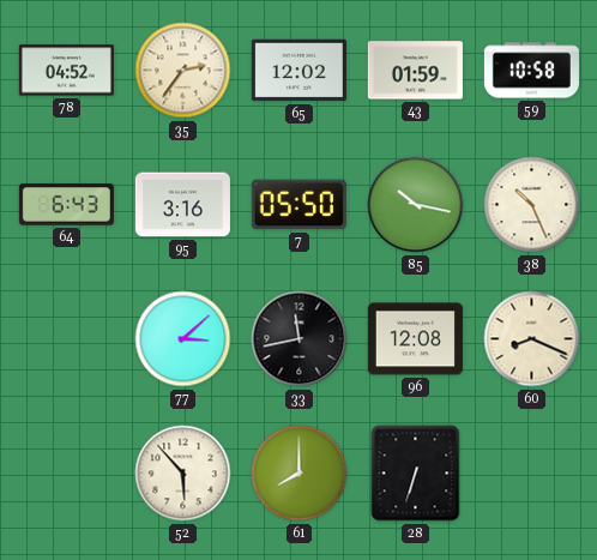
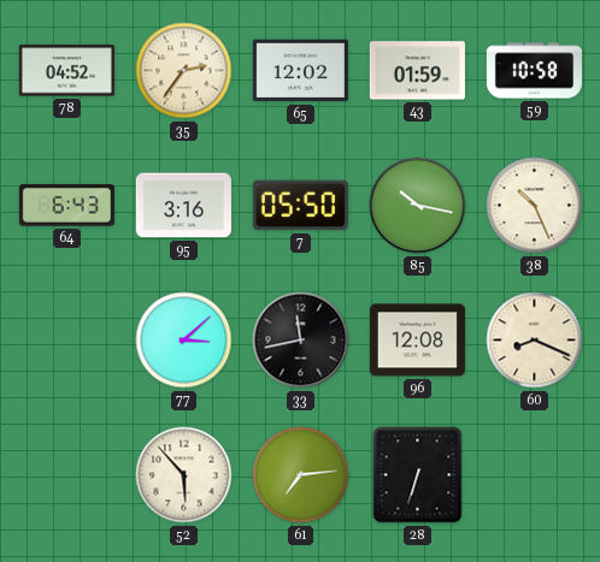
61: 8:00 -> 7:14 (301, 475)
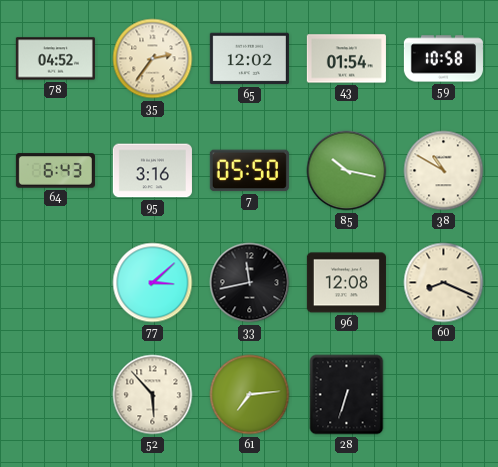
43: 01:59 -> 01:54 (346, 59)
38: 10:26 -> 10:50 (444, 171)
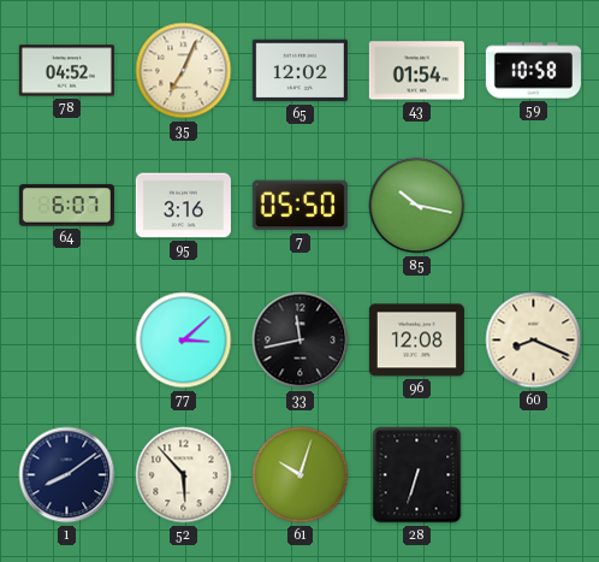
35: 2:36 -> 7:04 (184, 71)
64: 6:43 -> 6:07 (66, 206)
38: 10:50 -> none (444, 171)
1: none -> 8:09 (67, 475)
61: 7:14 -> 10:03 (301, 475)
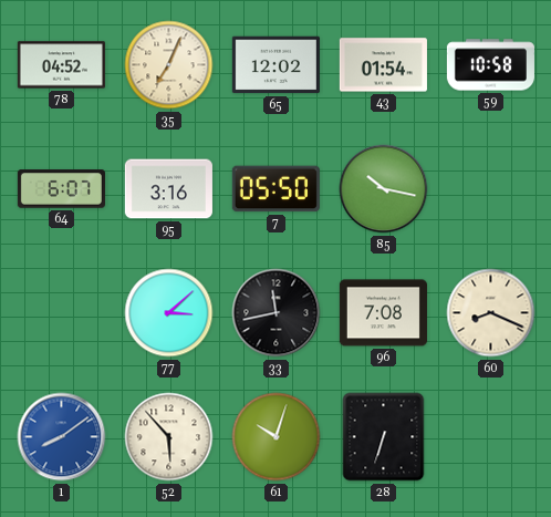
96: 12:08 -> 7:08 (383, 313)
1 dial: navy -> blue (62, 437)
